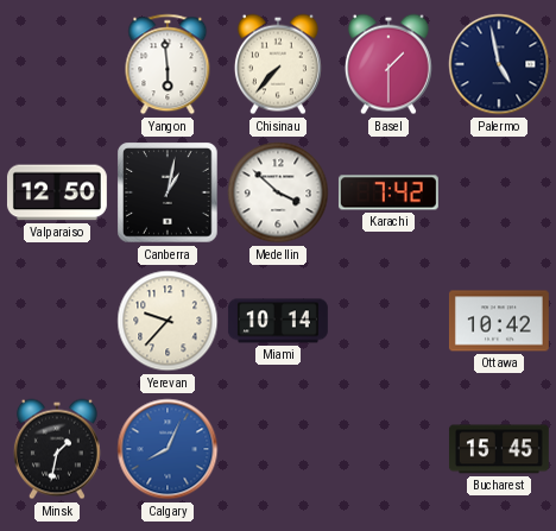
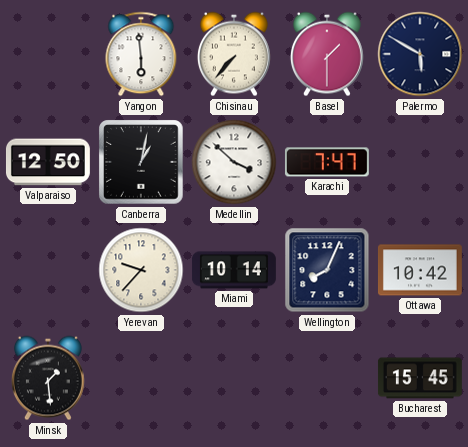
Palermo: 4:58 -> 5:50 (420, 54)
Karachi: 7:42 -> 7:47 (327, 162)
Wellington: none -> 8:04 (327, 270)
Minsk: 1:32 -> 1:29 (48, 378)
Calgary: 8:04 -> none (168, 449)
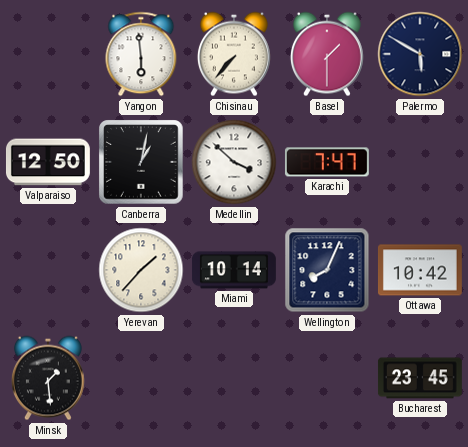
Yerevan: 9:37 -> 1:37 (141, 270)
Bucharest: 15:45 -> 23:45 (420, 378)
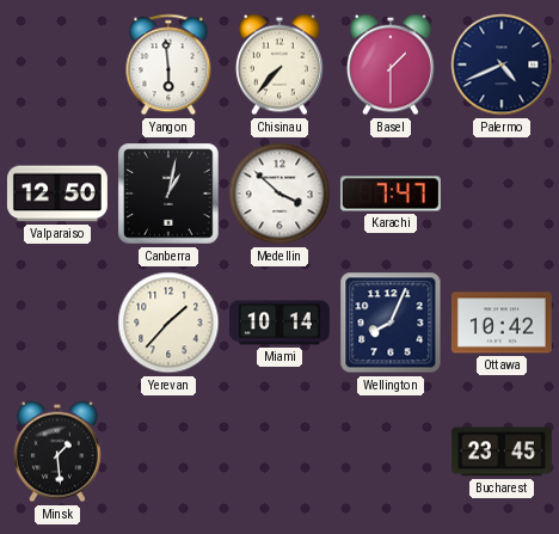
Palermo: 5:50 -> 4:41 (502, 65)
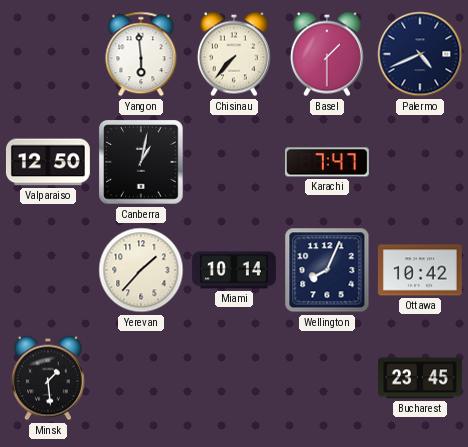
Medellin: 3:52 -> none (279, 194)
